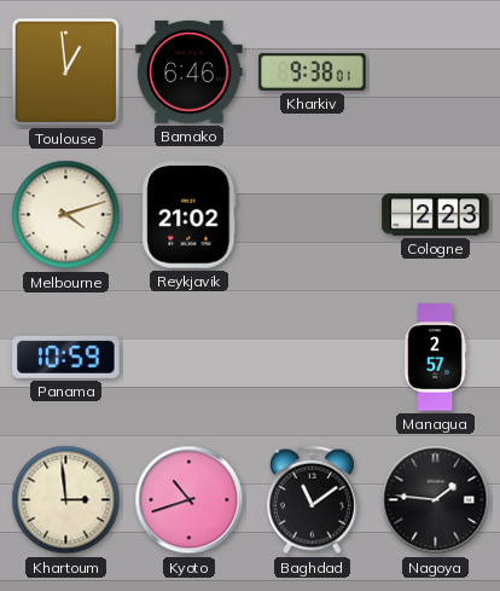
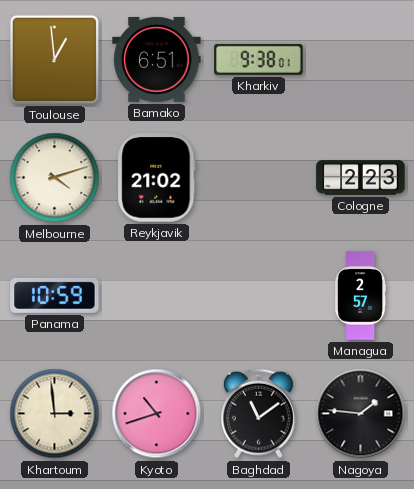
Bamako: 6:46 -> 6:51 (157, 59)
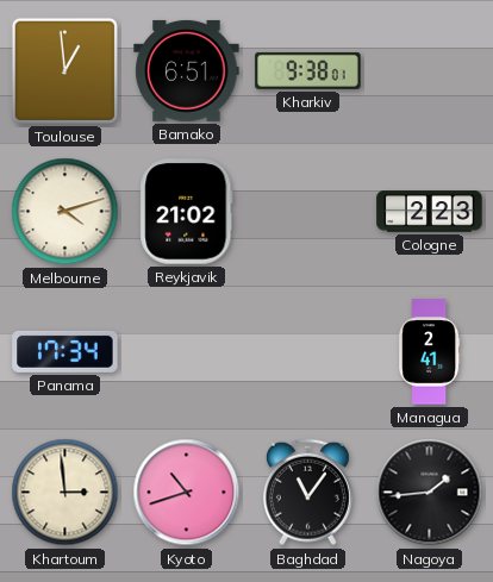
Panama: 10:59 -> 17:34 (65, 351)
Managua: 2:57 -> 2:41 (429, 352)
Baghdad: 11:09 -> 11:06 (307, 493)
Nagoya: 1:46 -> 1:44 (430, 493)
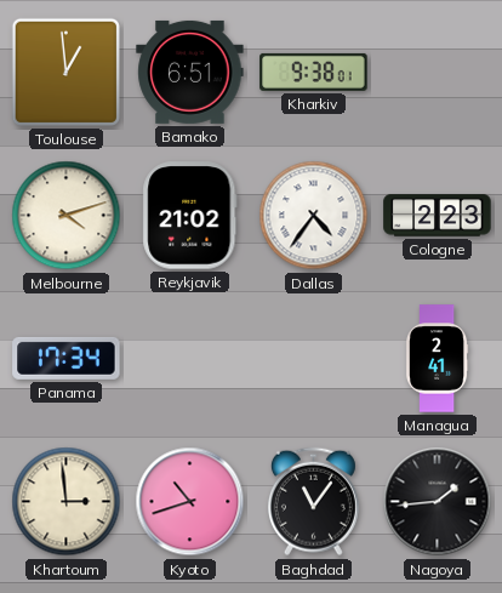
Dallas: none -> 4:36 (314, 216)
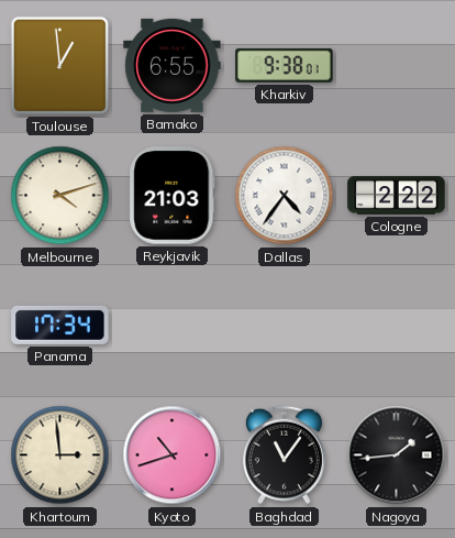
Bamako: 6:51 -> 6:55 (173, 65)
Reykjavik: 21:02 -> 21:03 (173, 196)
Cologne: 2:23 -> 2:22 (397, 196)
Managua: 2:41 -> none (437, 359)
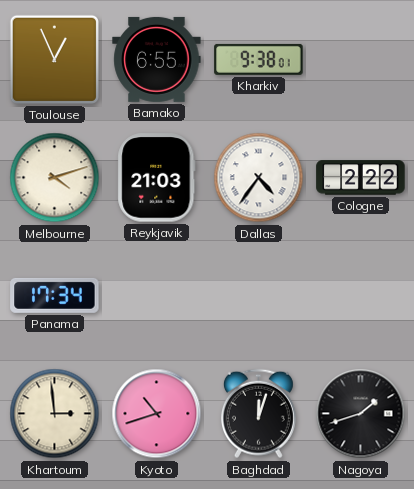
Toulouse: 12:59 -> 12:56 (54, 59)
Baghdad: 11:06 -> 12:03 (258, 414)
Nagoya: 1:44 -> 1:42 (361, 414)
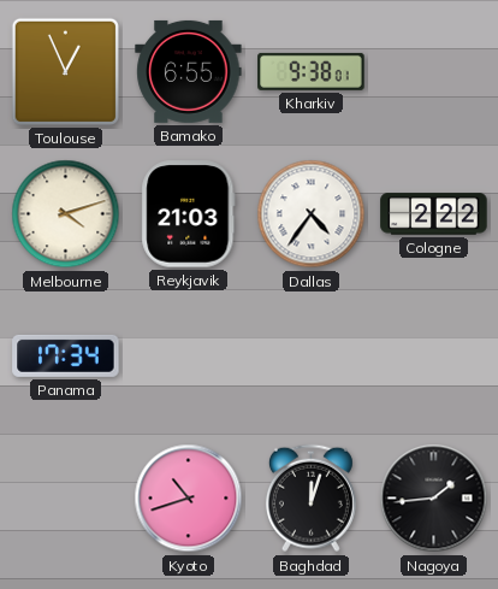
Khartoum: 2:59 -> none (55, 414)
Nagoya: 1:42 -> 1:44 (434, 499)
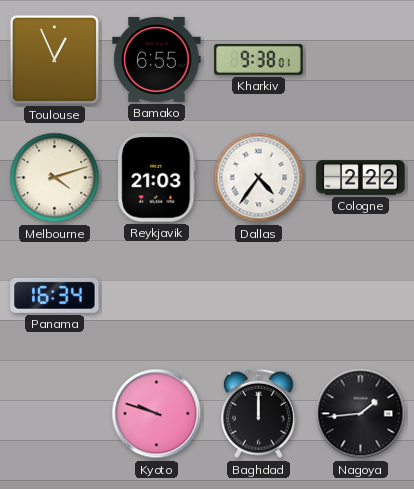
Panama: 17:34 -> 16:34 (55, 295)
Kyoto: 10:42 -> 9:48 (157, 414)
Baghdad: 12:03 -> 12:00 (258, 414)
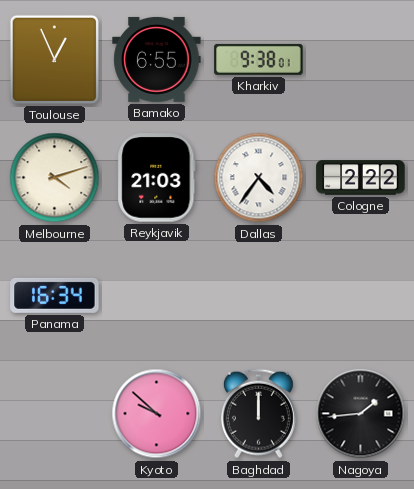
Kyoto: 9:48 -> 9:52 (157, 414)
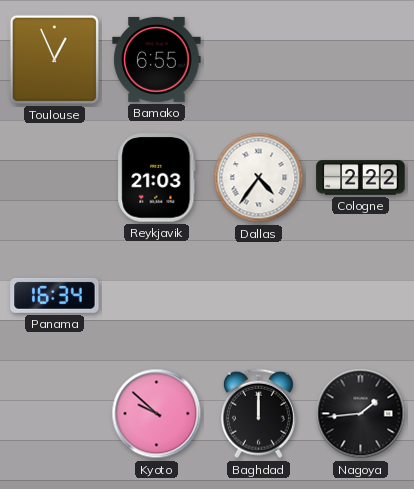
Kharkiv: 9:38 -> none (259, 59)
Melbourne: 4:12 -> none (55, 178)
